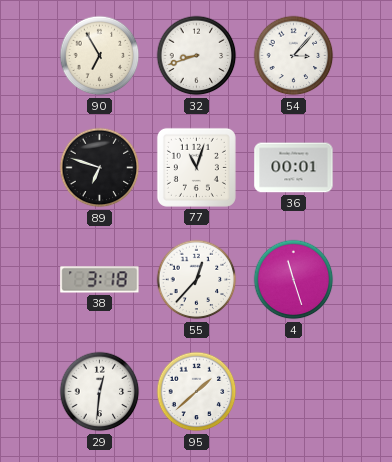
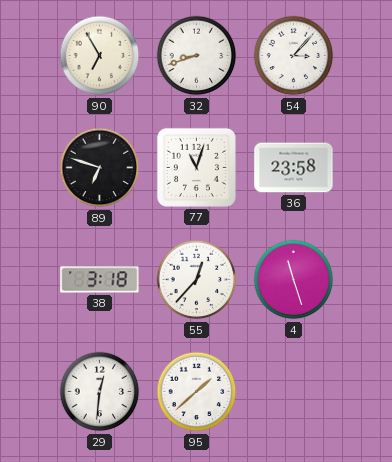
36: 00:01 -> 23:58 (294, 168)
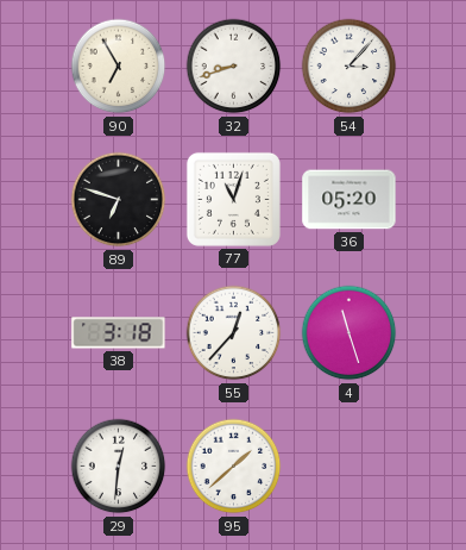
36: 23:58 -> 05:20 (349, 200)
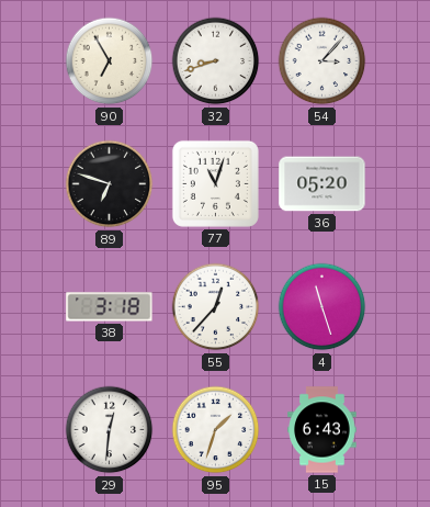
95: 1:38 -> 1:33 (216, 430)
15: none -> 6:43 (322, 430)
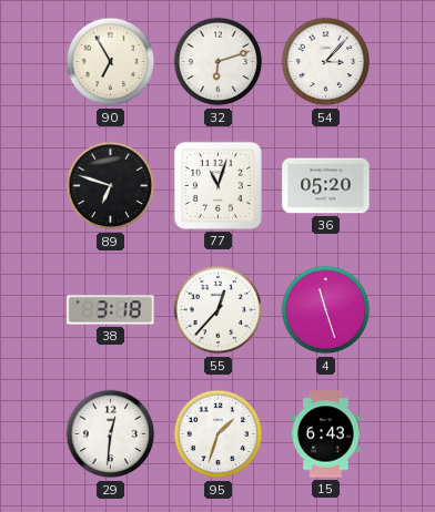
32: 8:42 -> 6:12 (219, 62)
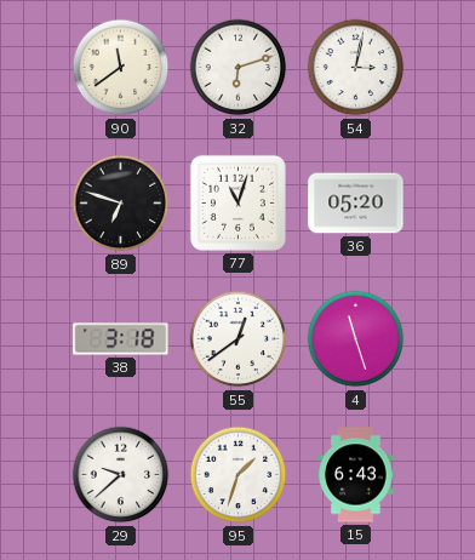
90: 6:55 -> 11:39 (121, 68)
54: 3:07 -> 3:02 (356, 68)
55: 12:37 -> 12:39 (239, 339)
29: 12:31 -> 9:38 (121, 475)
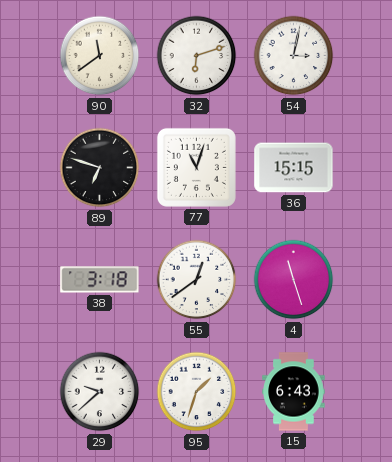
36: 05:20 -> 15:15 (294, 168)
